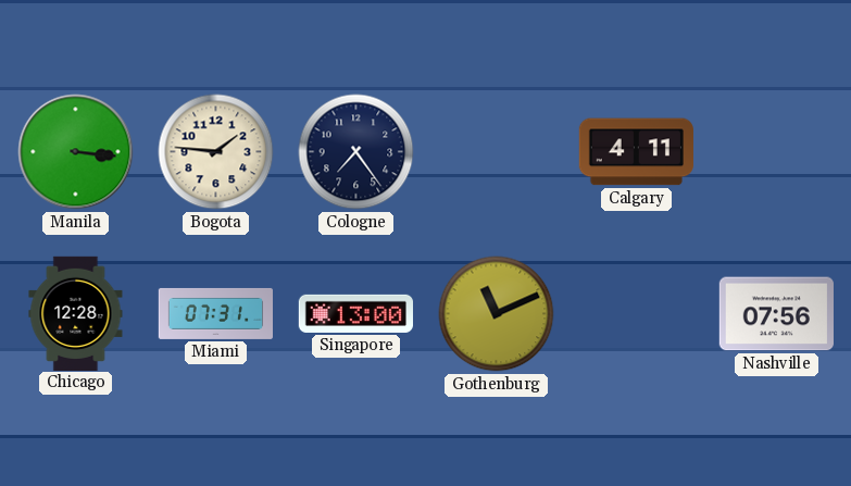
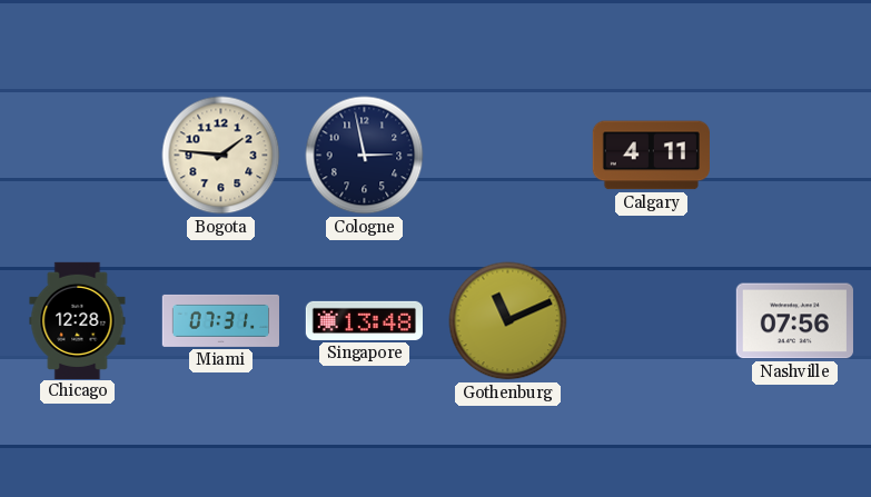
Manila: 3:16 -> none (76, 152)
Cologne: 7:24 -> 2:58 (365, 156)
Singapore: 13:00 -> 13:48 (364, 320)
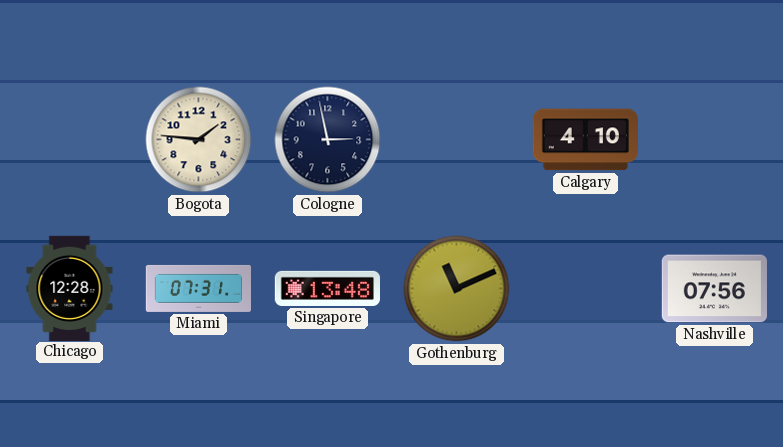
Calgary: 4:11 -> 4:10 (585, 140)
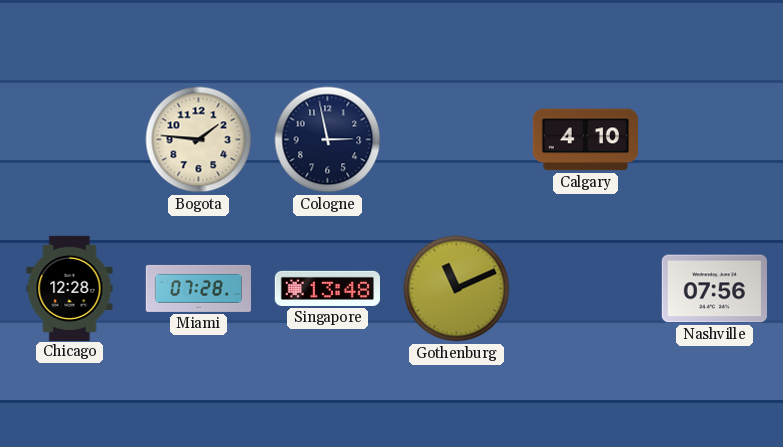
Miami: 07:31 -> 07:28 (198, 288)
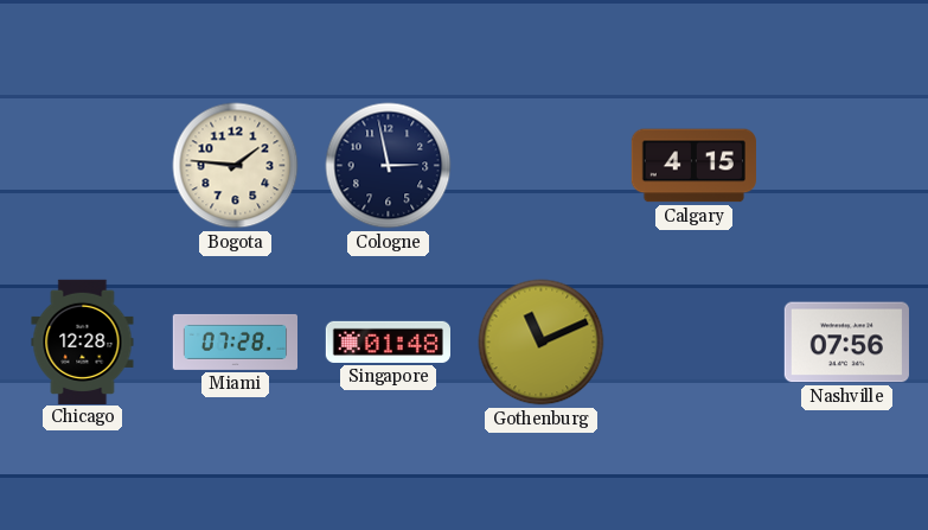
Calgary: 4:10 -> 4:15 (693, 166)
Singapore: 13:48 -> 01:48 (388, 341)
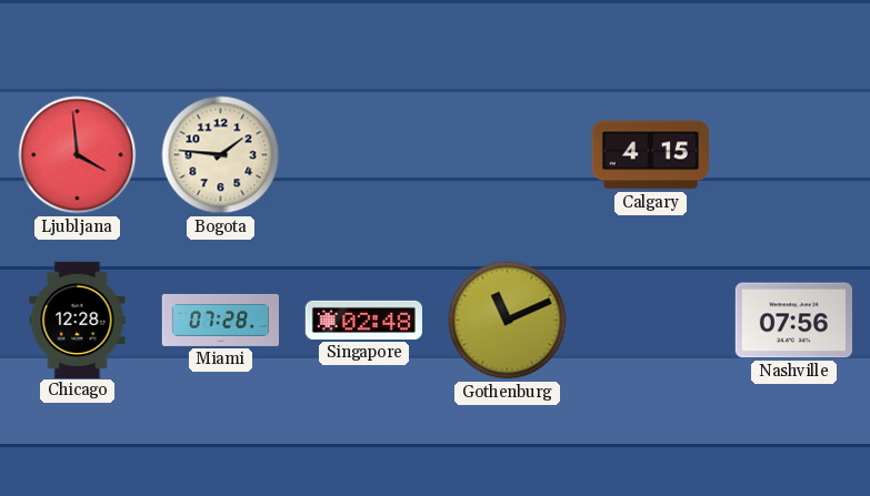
Ljubljana: none -> 3:59 (78, 155)
Cologne: 2:58 -> none (389, 166)
Singapore: 01:48 -> 02:48 (363, 320)
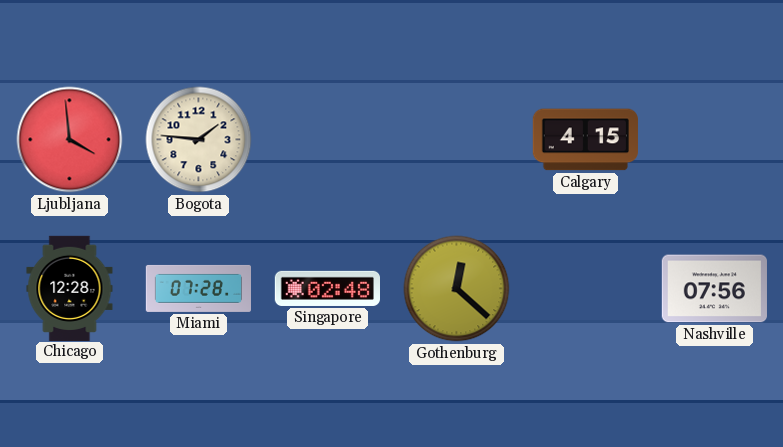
Gothenburg: 11:11 -> 12:22 (457, 289)
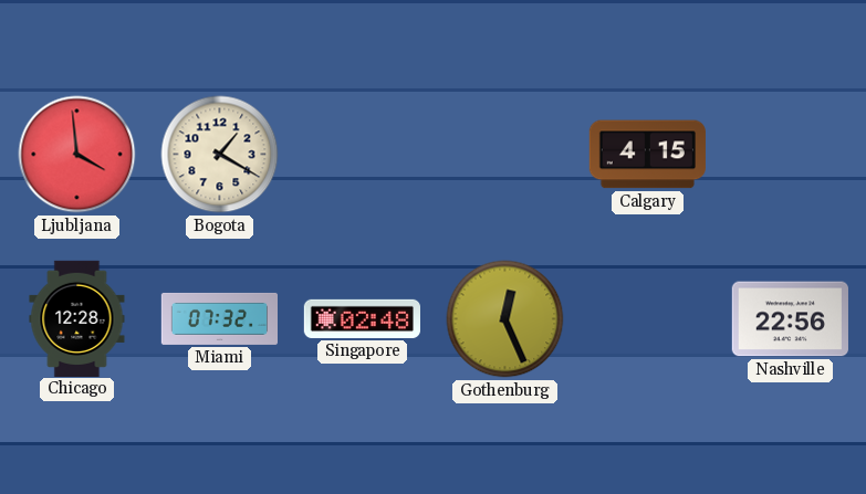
Bogota: 1:46 -> 1:20 (220, 155)
Miami: 07:28 -> 07:32 (219, 318)
Gothenburg: 12:22 -> 12:26 (505, 319)
Nashville: 07:56 -> 22:56 (790, 319)
